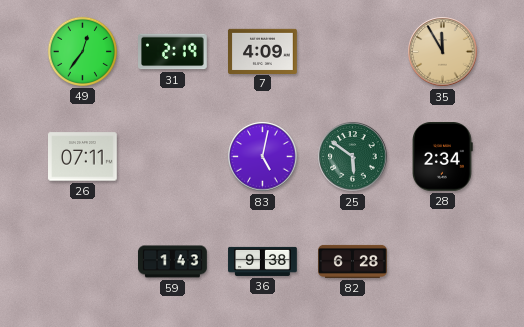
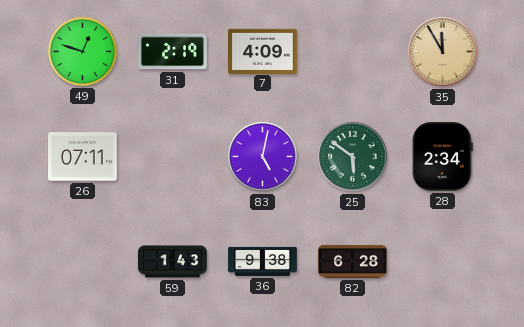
49: 12:36 -> 12:48 (82, 51)
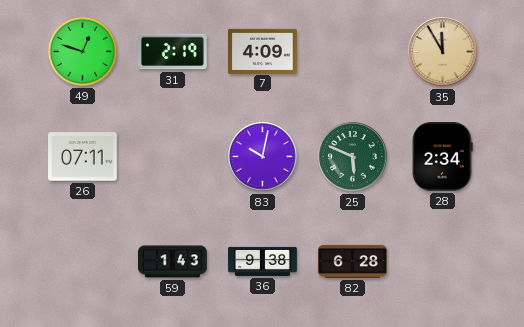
83: 5:02 -> 10:02 (263, 157)
25: 5:51 -> 5:49 (353, 157)
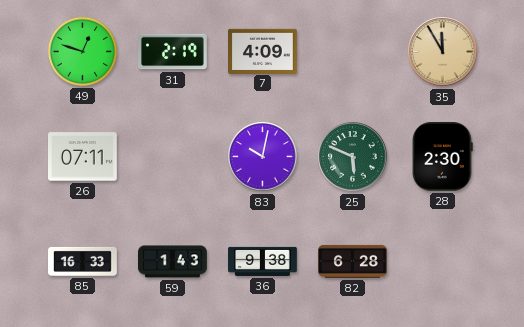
28: 2:34 -> 2:30 (443, 157)
85: none -> 16:33 (83, 261)
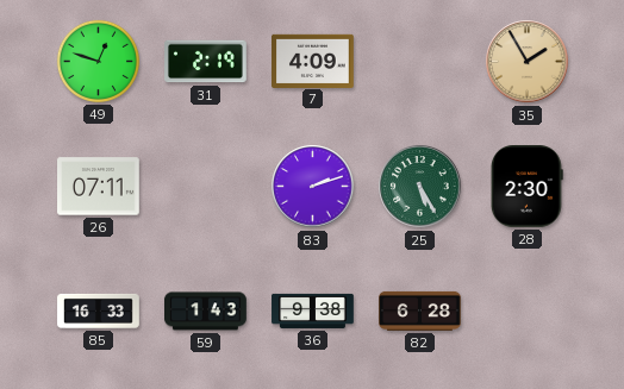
35: 11:55 -> 1:55 (528, 62)
83: 10:02 -> 2:12 (313, 187)
25: 5:49 -> 5:25 (420, 187)
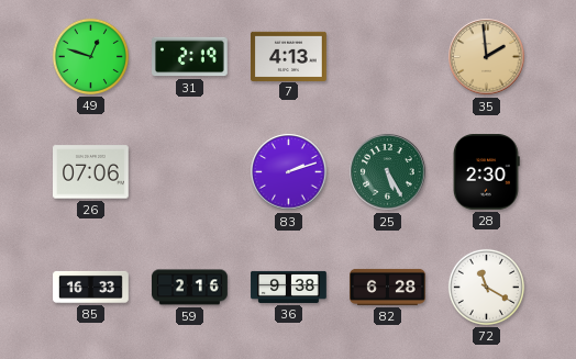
7: 4:09 -> 4:13 (289, 56)
35: 1:55 -> 1:59 (487, 57)
26: 07:11 -> 07:06 (91, 172)
59: 1:43 -> 2:16 (190, 288)
72: none -> 11:20 (486, 287)
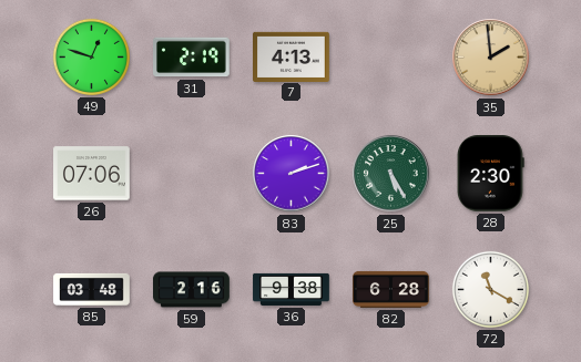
85: 16:33 -> 03:48 (92, 289)
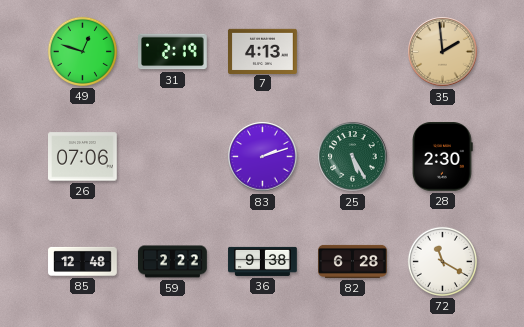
85: 03:48 -> 12:48 (83, 261)
59: 2:16 -> 2:22 (173, 262)
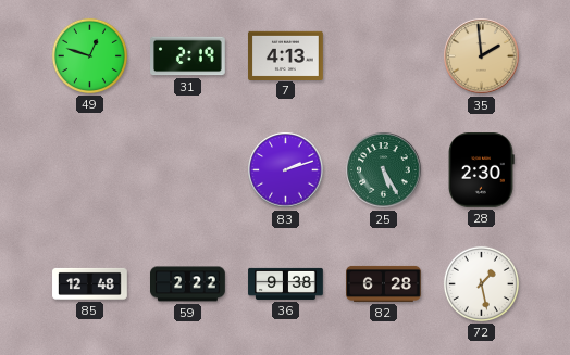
26: 07:06 -> none (83, 157)
72: 11:20 -> 1:28 (481, 283)
